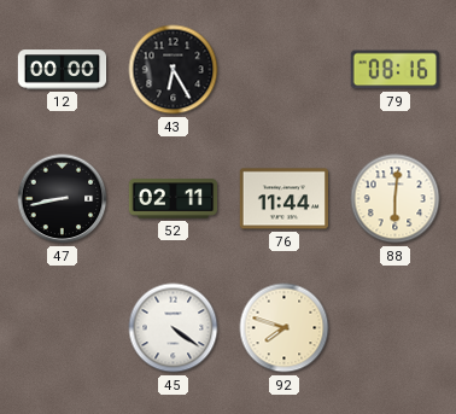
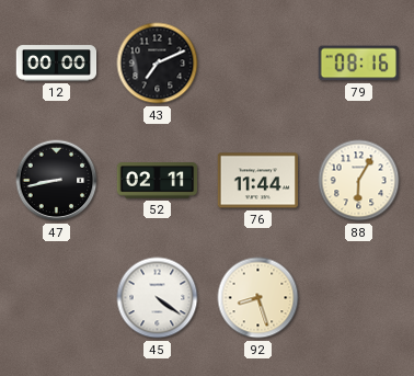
43: 6:25 -> 7:11 (158, 64)
88: 6:01 -> 6:05 (359, 181)
92: 7:48 -> 8:27 (258, 298)
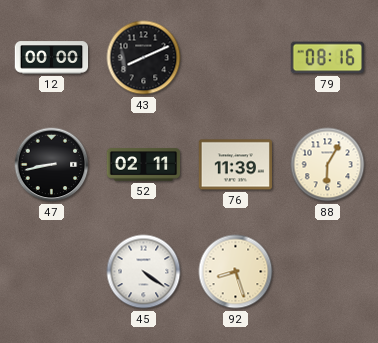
43: 7:11 -> 8:11 (144, 58)
76: 11:44 -> 11:39 (235, 165)
